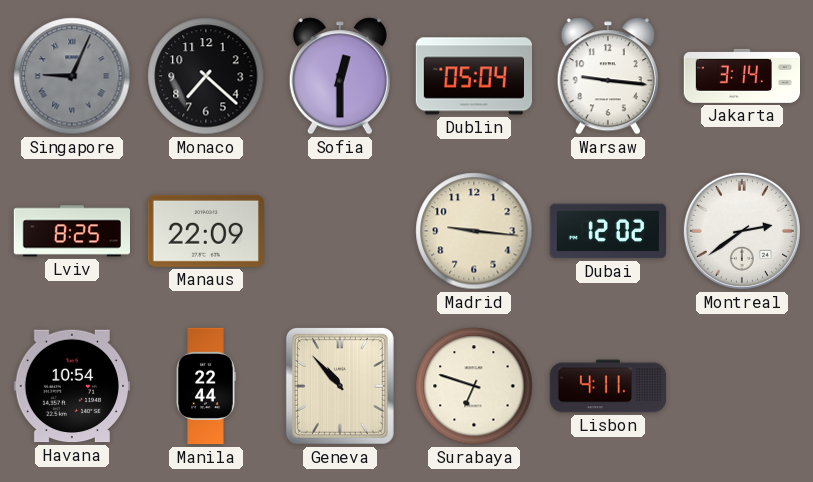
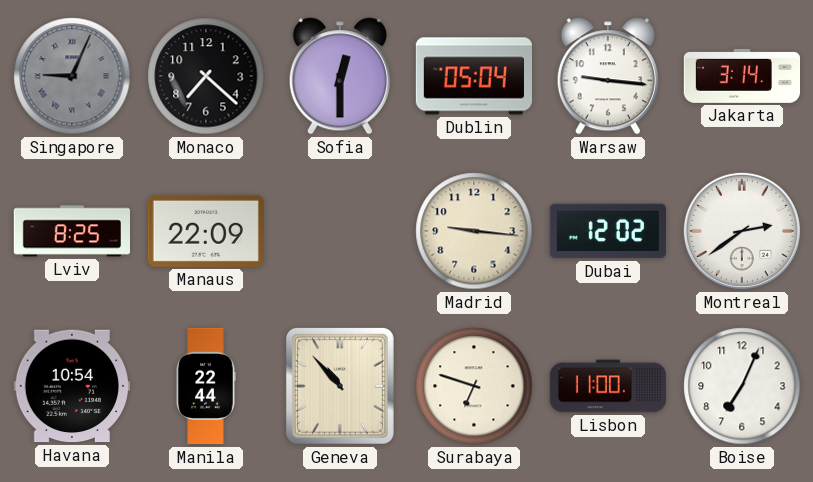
Lisbon: 4:11 -> 11:00 (608, 386)
Boise: none -> 7:04 (742, 386)
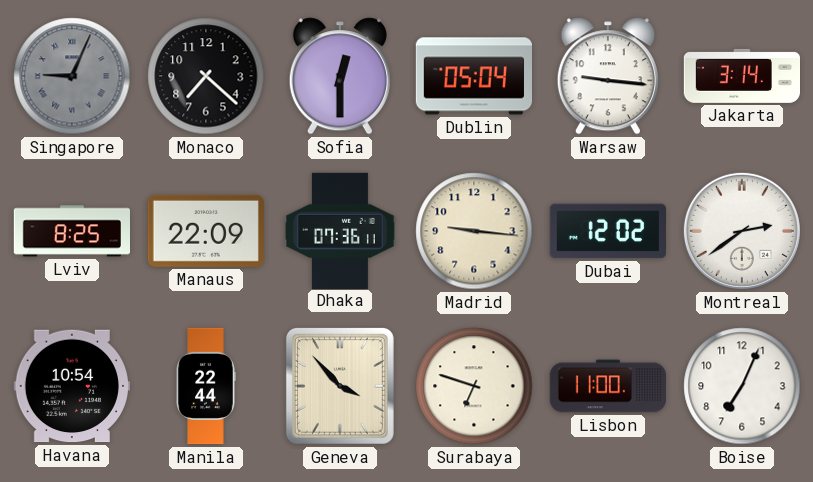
Dhaka: none -> 07:36 (340, 230)
Geneva: 10:53 -> 3:53 (340, 386)
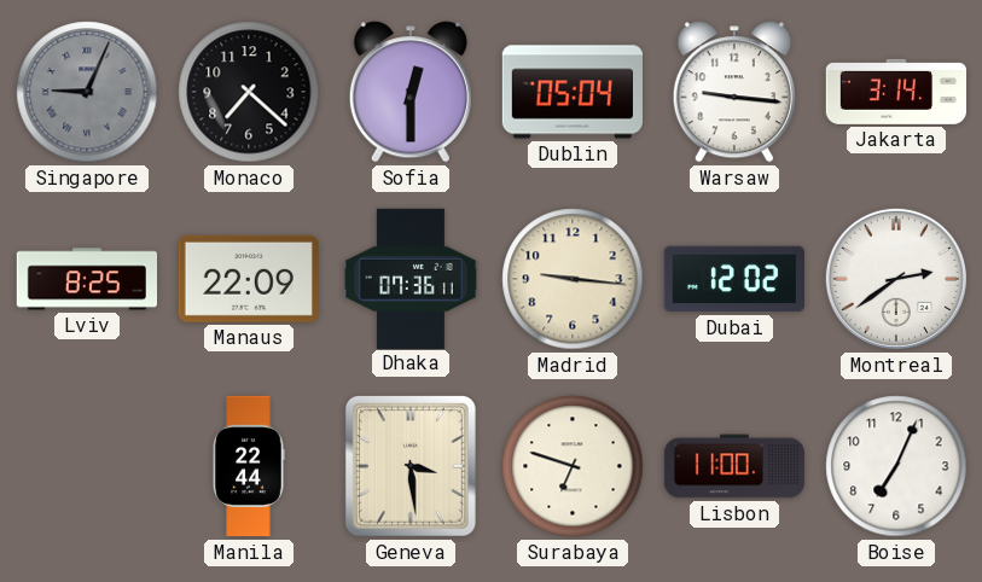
Havana: 10:54 -> none (71, 386)
Geneva: 3:53 -> 3:29 (411, 466)
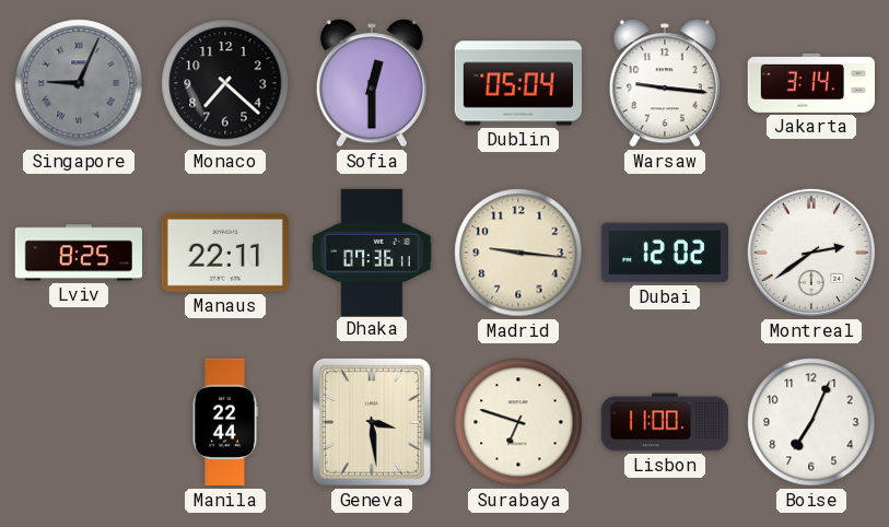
Manaus: 22:09 -> 22:11 (225, 253)
